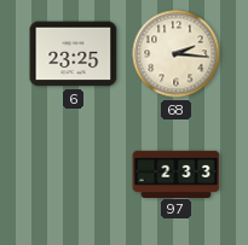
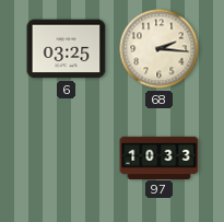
6: 23:25 -> 03:25 (67, 49)
97: 2:33 -> 10:33 (160, 157)
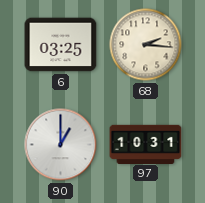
90: none -> 1:00 (61, 145)
97: 10:33 -> 10:31 (146, 144)
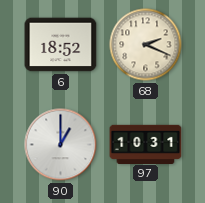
6: 03:25 -> 18:52 (61, 45)
68: 2:16 -> 2:19 (146, 45)
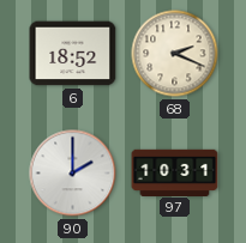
90: 1:00 -> 2:00 (73, 174)
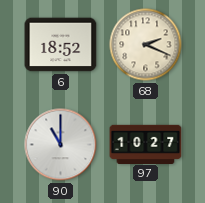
90: 2:00 -> 11:00 (61, 145)
97: 10:31 -> 10:27 (146, 144)
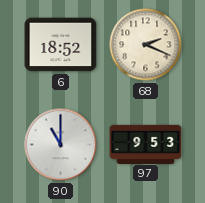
97: 10:27 -> 9:53 (146, 144)
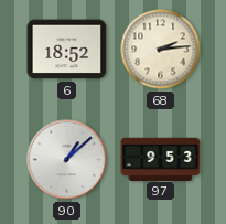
68: 2:19 -> 2:14 (161, 50)
90: 11:00 -> 1:08 (67, 160)
